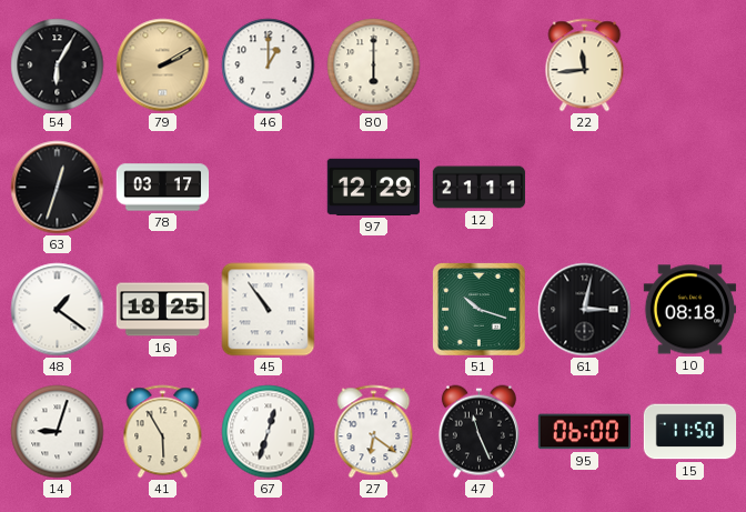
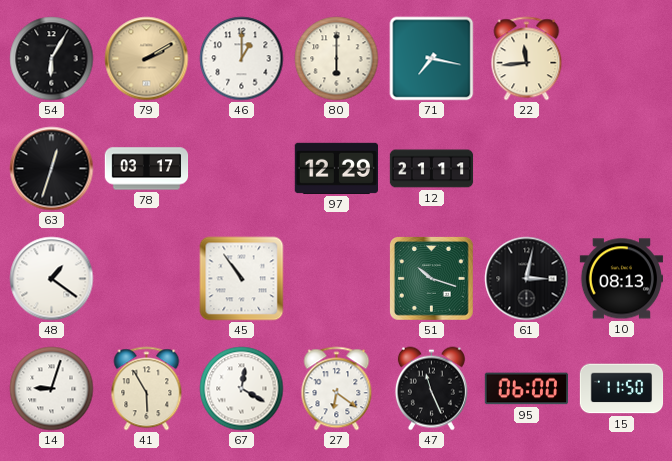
71: none -> 7:17 (432, 59)
16: 18:25 -> none (163, 310)
10: 08:18 -> 08:13 (621, 279)
67: 12:33 -> 12:20 (242, 389)
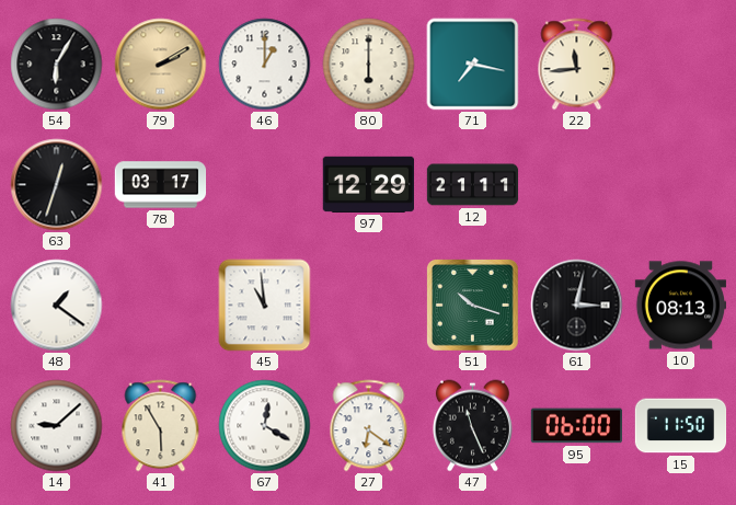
45: 10:54 -> 10:59 (265, 306)
14: 9:03 -> 9:08 (57, 426)
